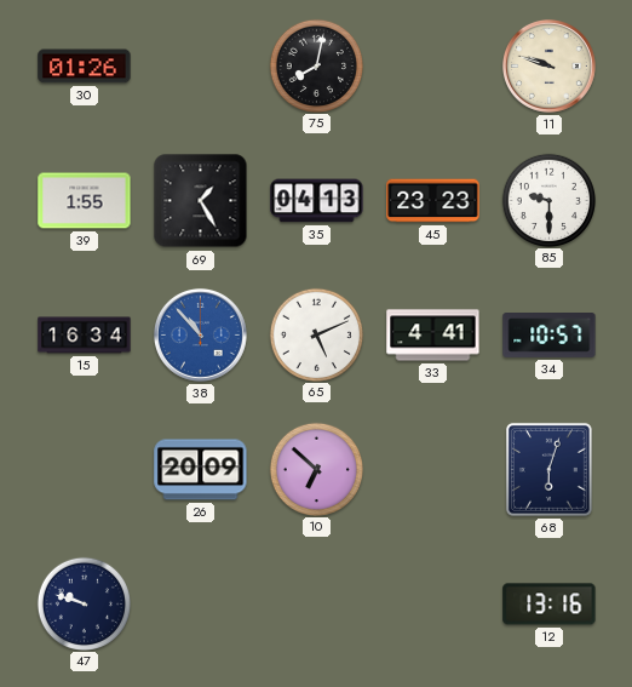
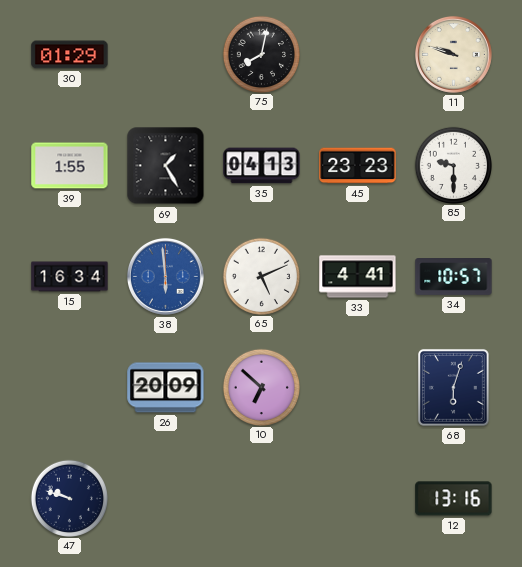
30: 01:26 -> 01:29 (70, 55)
38: 10:53 -> 5:59 (165, 276)
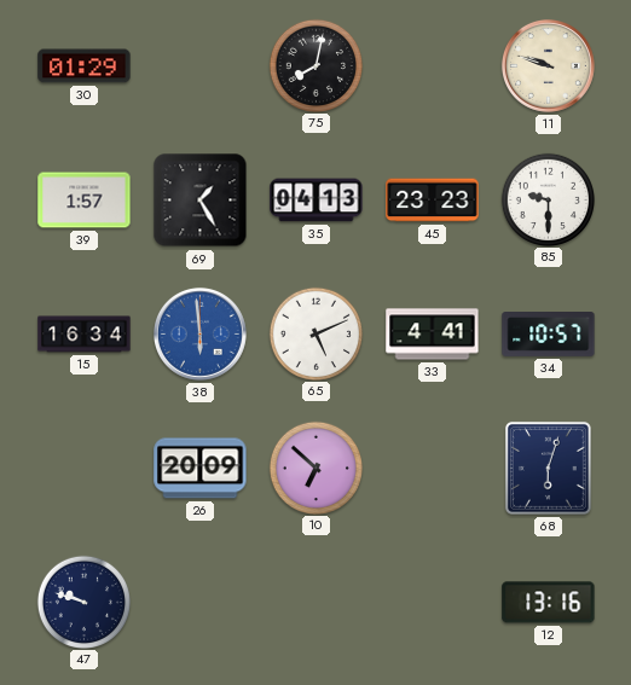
39: 1:55 -> 1:57 (85, 201)
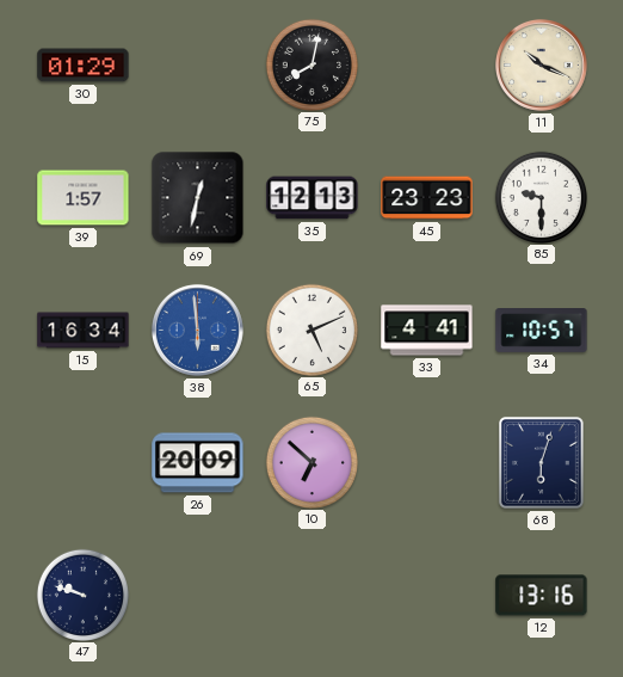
11: 9:48 -> 10:19 (541, 64)
69: 1:25 -> 12:32 (198, 198)
35: 04:13 -> 12:13 (313, 198)
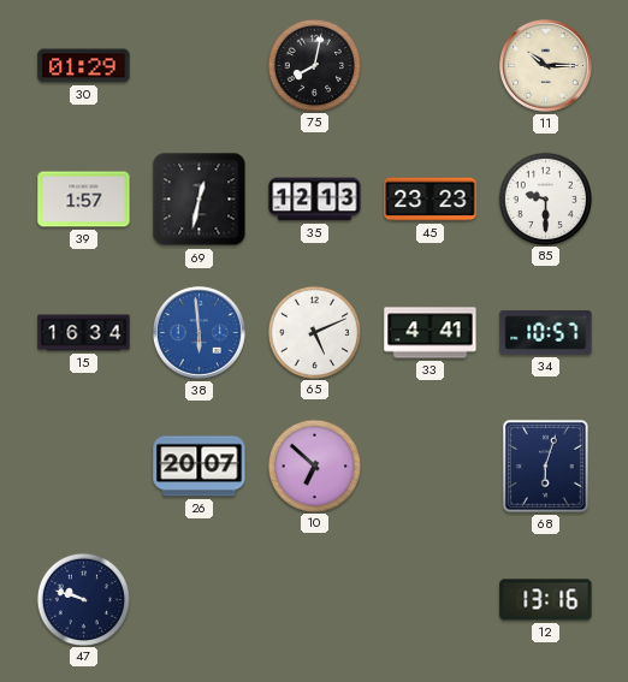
11: 10:19 -> 10:15 (545, 65)
26: 20:09 -> 20:07 (200, 467)
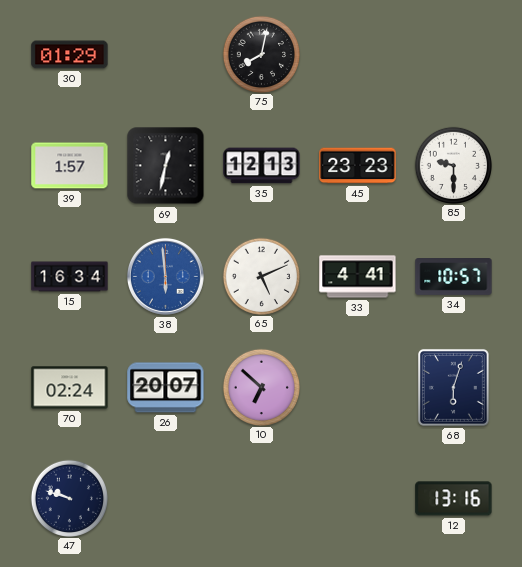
11: 10:15 -> none (545, 65)
70: none -> 02:24 (70, 388)
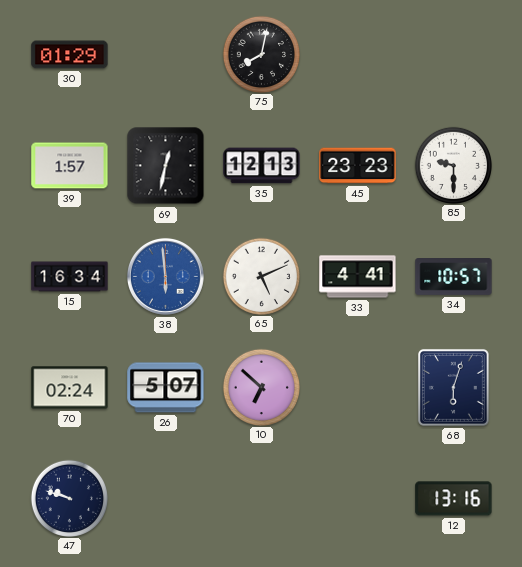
26: 20:07 -> 5:07 (166, 388)
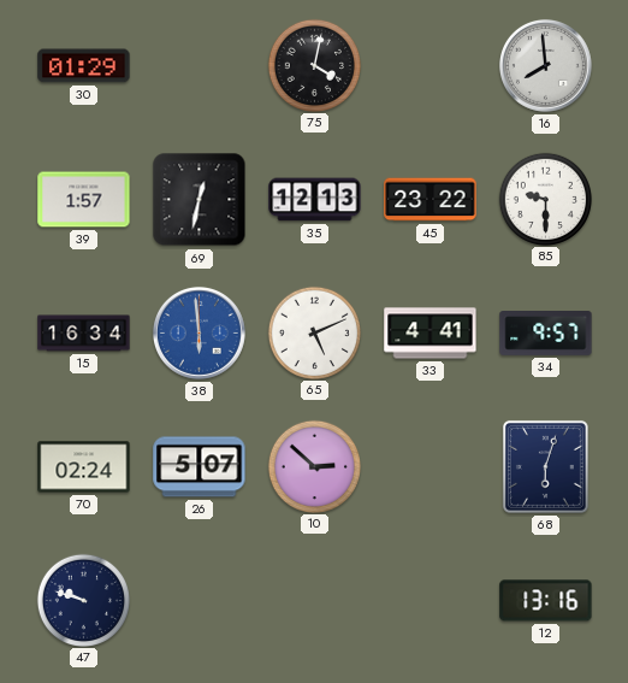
75: 8:02 -> 4:02 (314, 65)
16: none -> 7:59 (545, 65)
45: 23:23 -> 23:22 (431, 200)
34: 10:57 -> 9:57 (546, 334)
10: 6:52 -> 2:52 (314, 466)
